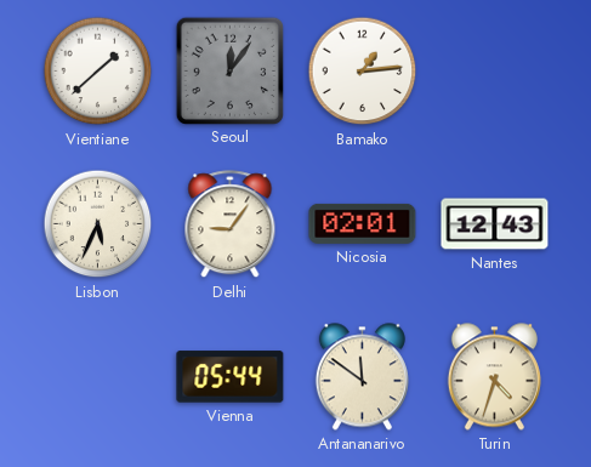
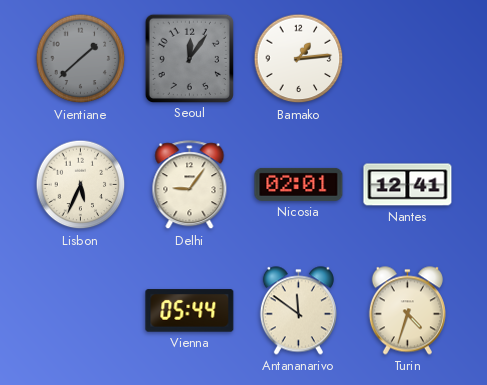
Vientiane dial: white -> grey (81, 59)
Nantes: 12:43 -> 12:41 (408, 185)
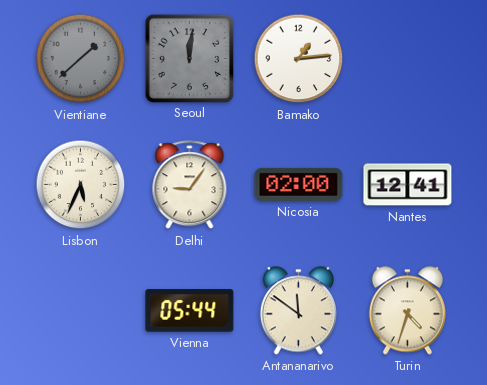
Seoul: 12:06 -> 12:01 (189, 58)
Nicosia: 02:01 -> 02:00 (299, 184)
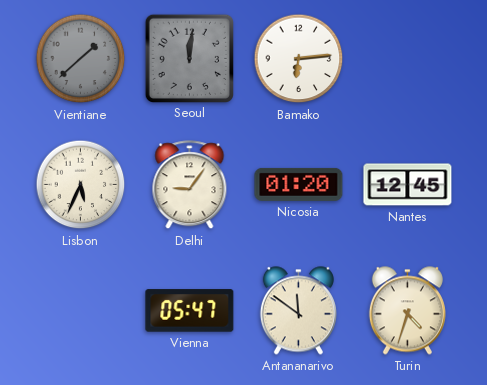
Bamako: 1:14 -> 6:14 (299, 59)
Nicosia: 02:00 -> 01:20 (299, 184)
Nantes: 12:41 -> 12:45 (408, 185)
Vienna: 05:44 -> 05:47 (190, 311)
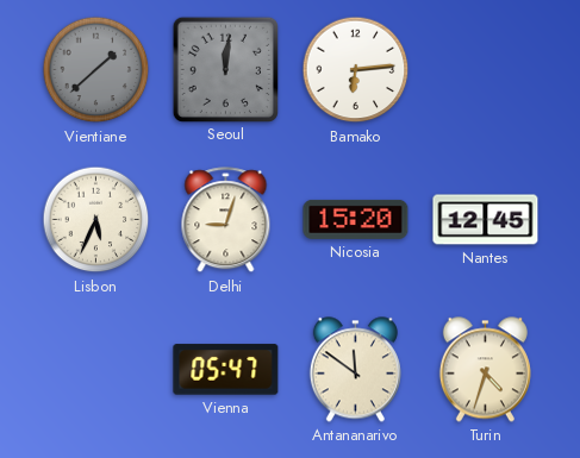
Delhi: 9:06 -> 9:03 (226, 220)
Nicosia: 01:20 -> 15:20 (356, 219)
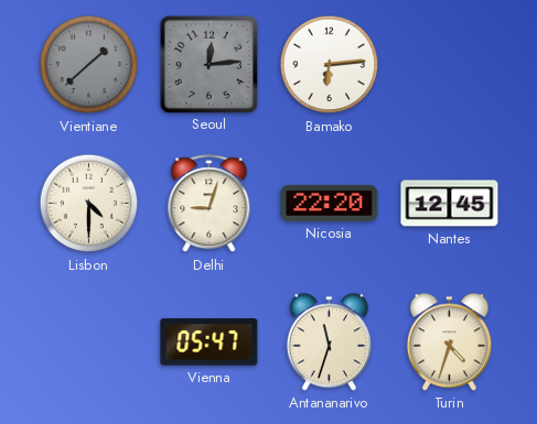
Seoul: 12:01 -> 12:14 (208, 64)
Lisbon: 5:34 -> 4:30 (89, 204)
Nicosia: 15:20 -> 22:20 (330, 203)
Antananarivo: 11:51 -> 11:33 (329, 343)
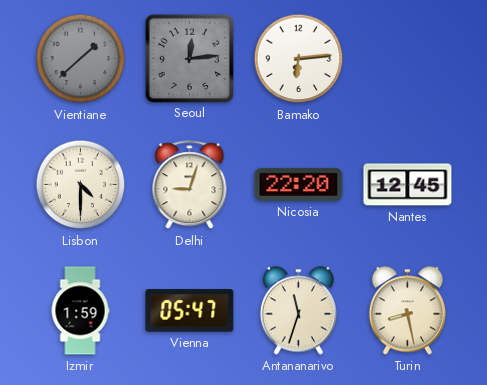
Izmir: none -> 1:59 (80, 311)
Turin: 4:33 -> 8:28 (407, 311)
